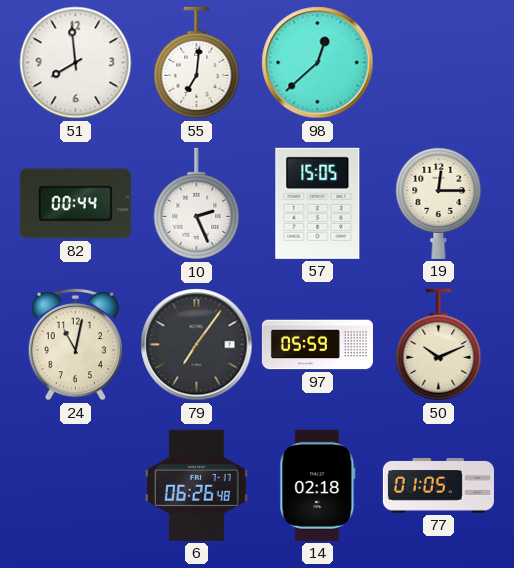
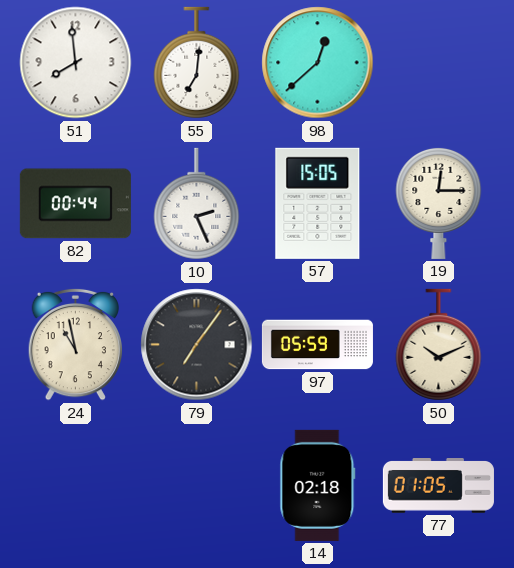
24: 11:02 -> 10:58 (76, 344)
6: 06:26 -> none (196, 485)
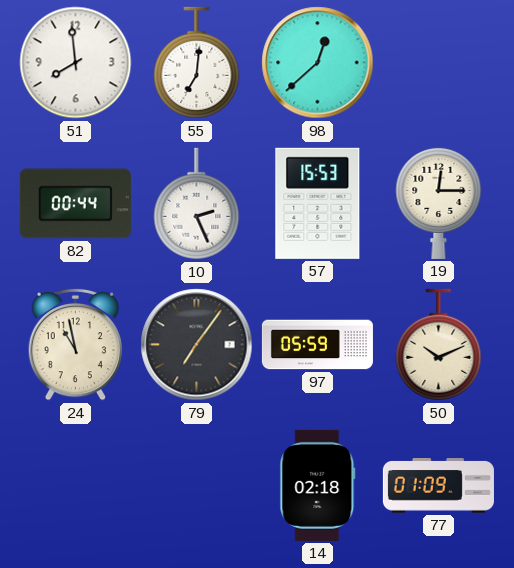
57: 15:05 -> 15:53 (318, 203)
77: 01:05 -> 01:09 (438, 486)
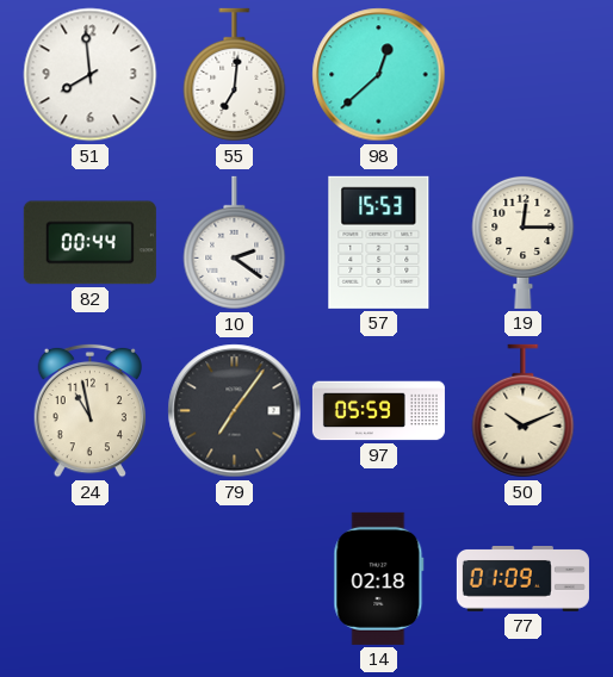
10: 2:26 -> 2:21 (235, 243)
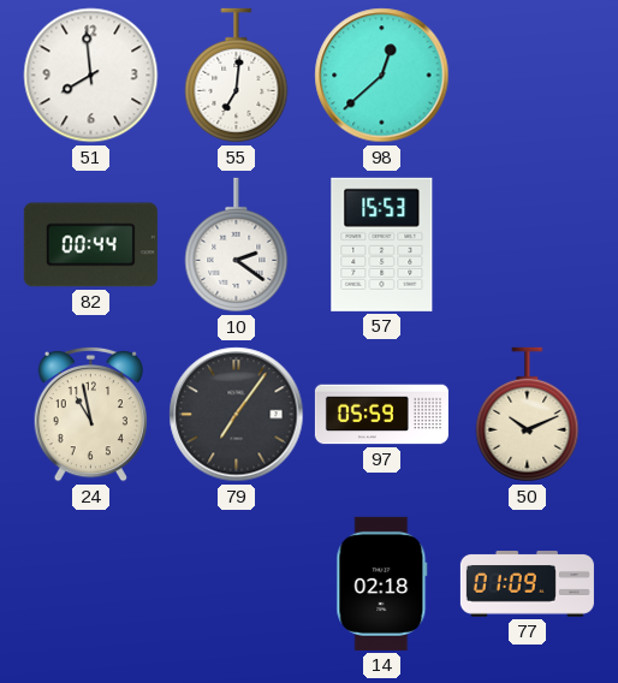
19: 12:15 -> none (524, 242)
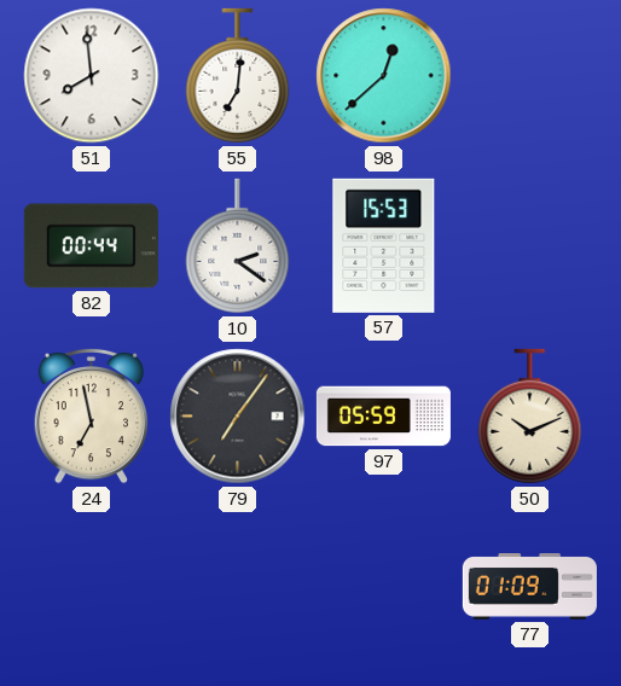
24: 10:58 -> 6:58 (92, 415)
14: 02:18 -> none (382, 583)
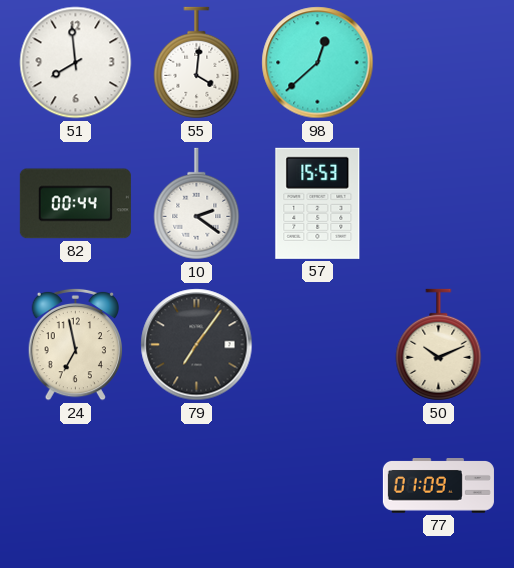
55: 7:01 -> 4:01 (197, 63)
97: 05:59 -> none (383, 417)
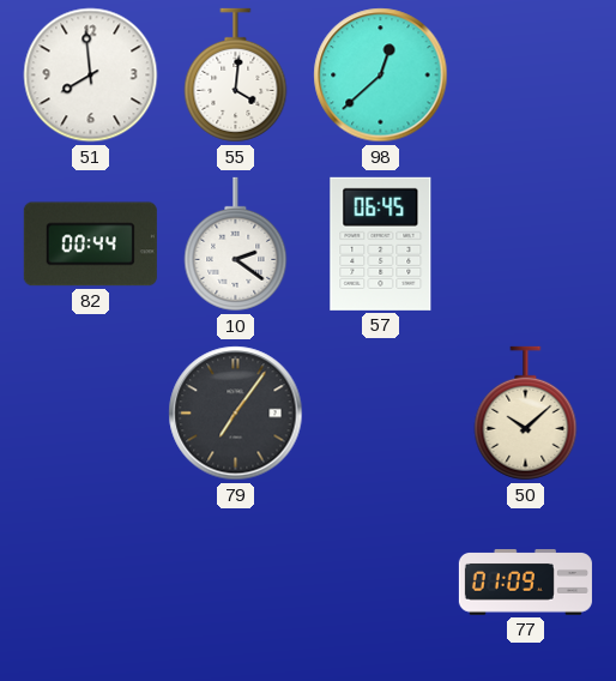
57: 15:53 -> 06:45 (381, 243)
24: 6:58 -> none (76, 344)
50: 10:11 -> 10:08 (526, 414)
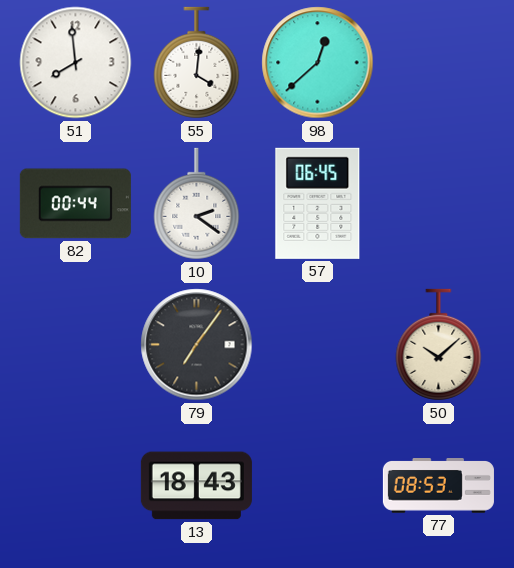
13: none -> 18:43 (196, 486)
77: 01:09 -> 08:53 (438, 486)
